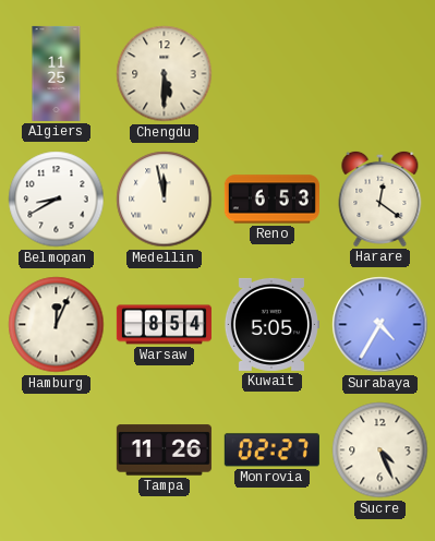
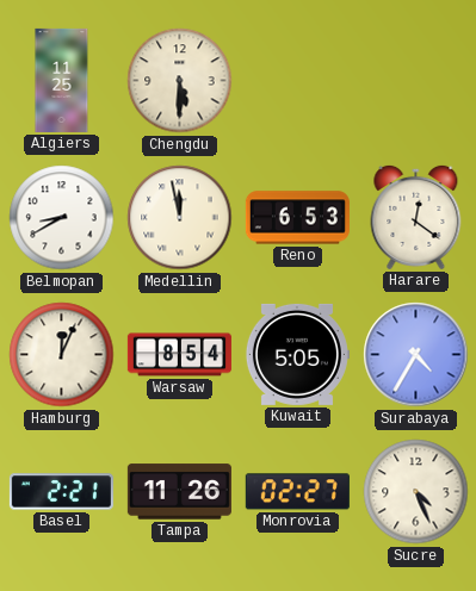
Basel: none -> 2:21 (61, 492)
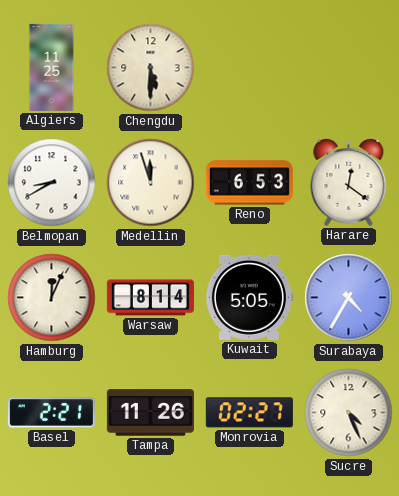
Medellin: 11:58 -> 11:57 (151, 183)
Warsaw: 8:54 -> 8:14 (150, 298)
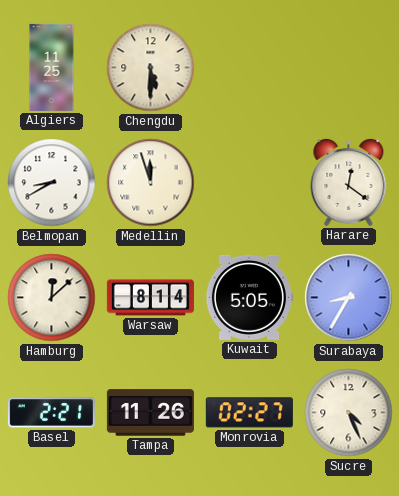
Reno: 6:53 -> none (249, 183)
Hamburg: 12:04 -> 12:08 (52, 298)
Surabaya: 4:35 -> 8:35 (349, 298)
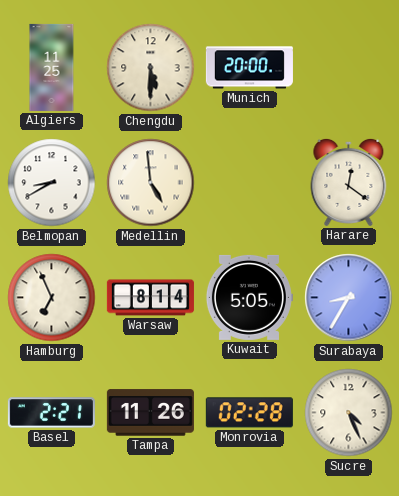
Munich: none -> 20:00 (249, 68)
Medellin: 11:57 -> 4:59 (151, 183)
Hamburg: 12:08 -> 6:56 (52, 298)
Monrovia: 02:27 -> 02:28 (249, 413)
